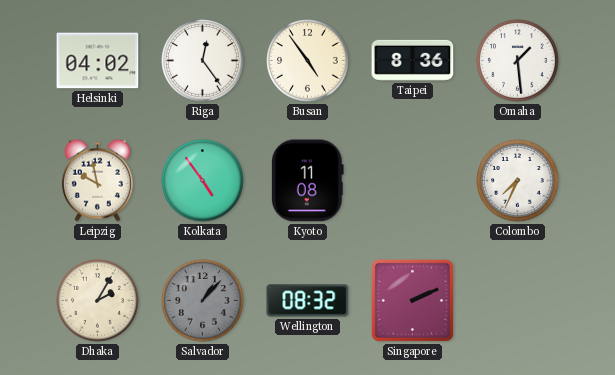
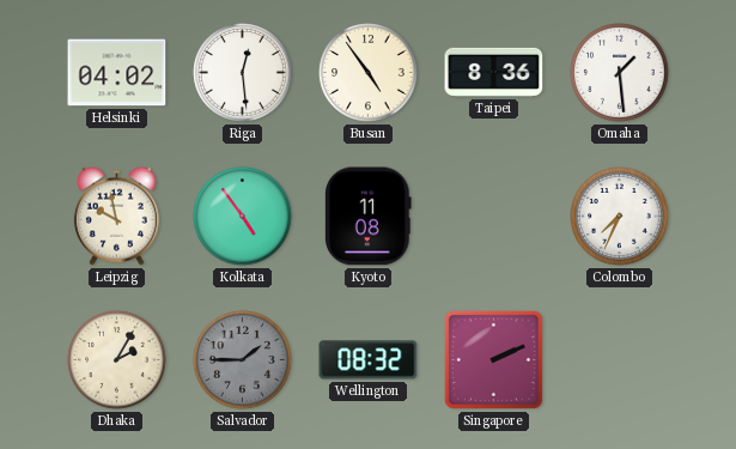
Riga: 12:24 -> 12:29 (243, 73)
Salvador: 1:07 -> 1:45 (243, 360)
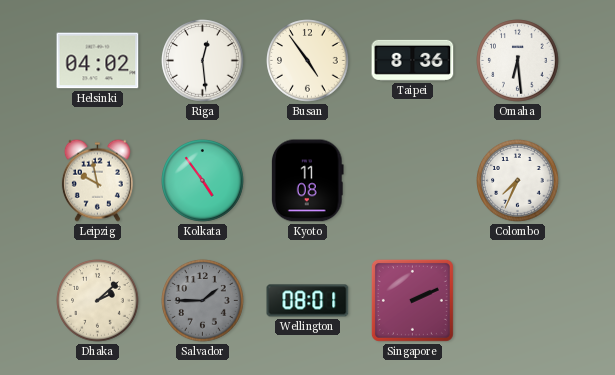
Omaha: 1:29 -> 6:29 (518, 61)
Dhaka: 2:05 -> 2:08 (98, 301)
Wellington: 08:32 -> 08:01 (308, 301)
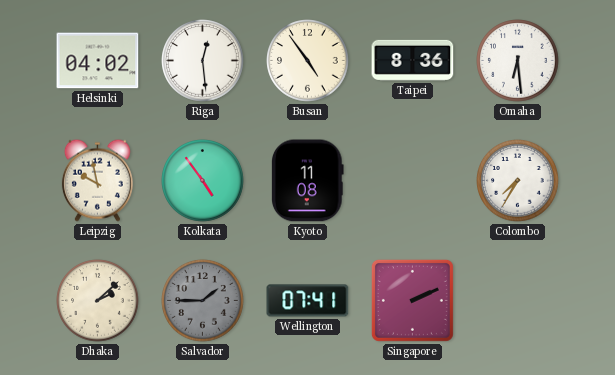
Colombo: 7:34 -> 7:35 (518, 181)
Wellington: 08:01 -> 07:41 (308, 301)
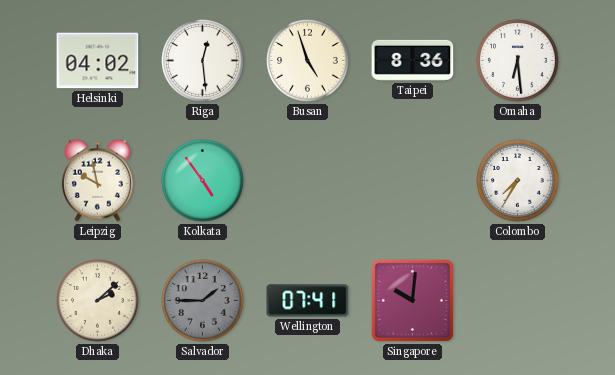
Busan: 4:54 -> 4:57 (308, 61)
Kyoto: 11:08 -> none (307, 181)
Singapore: 2:11 -> 10:01 (412, 300)
